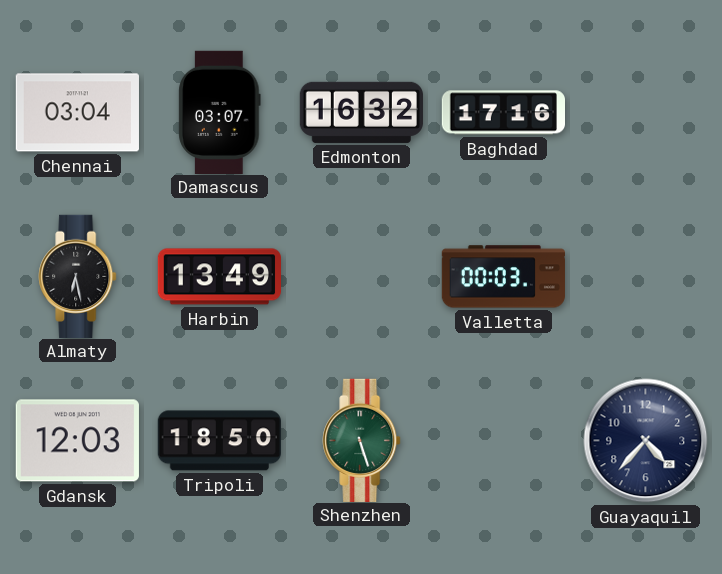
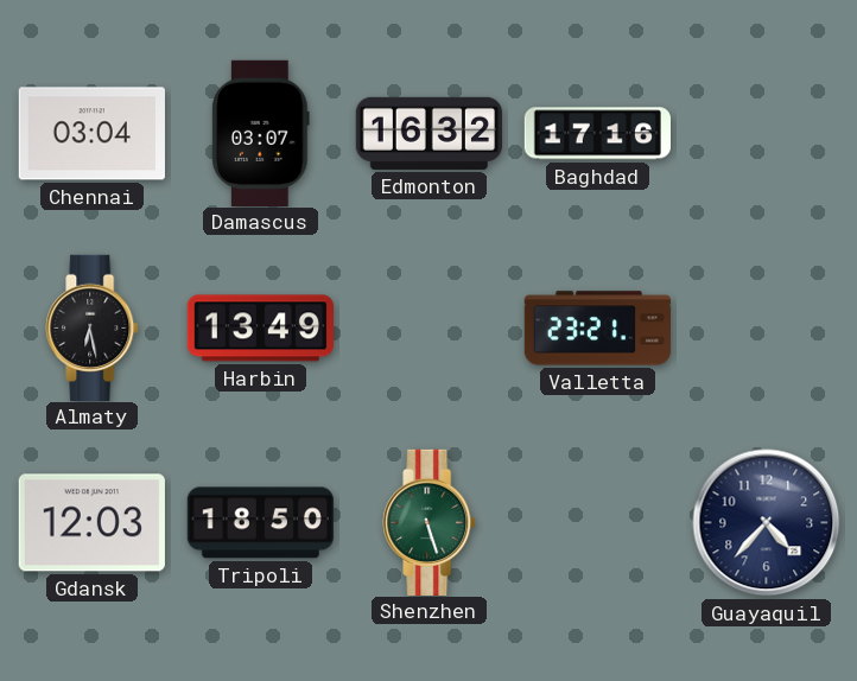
Valletta: 00:03 -> 23:21 (597, 329)
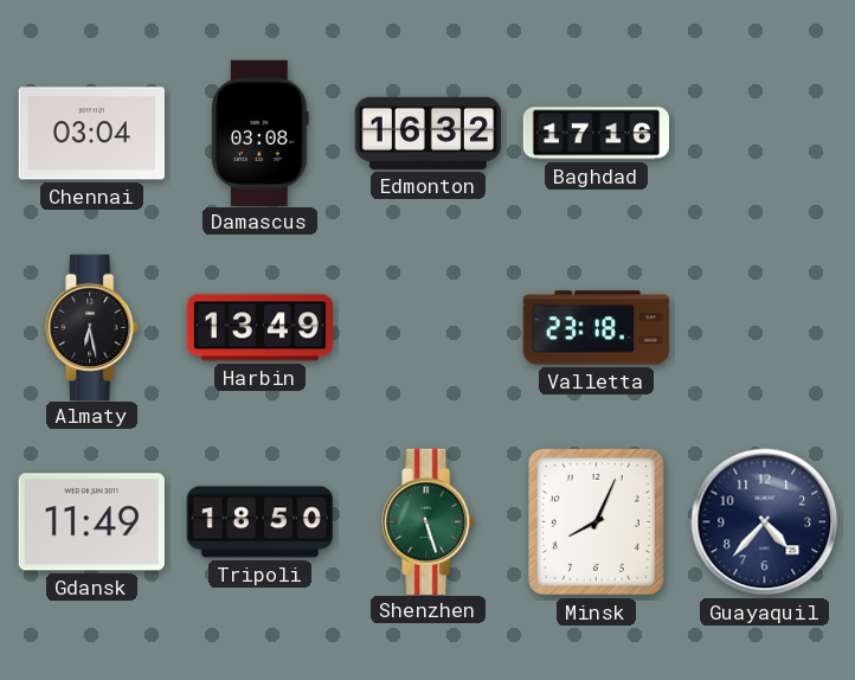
Damascus: 03:07 -> 03:08 (261, 133)
Valletta: 23:21 -> 23:18 (596, 328)
Gdansk: 12:03 -> 11:49 (91, 522)
Minsk: none -> 8:04 (596, 521)
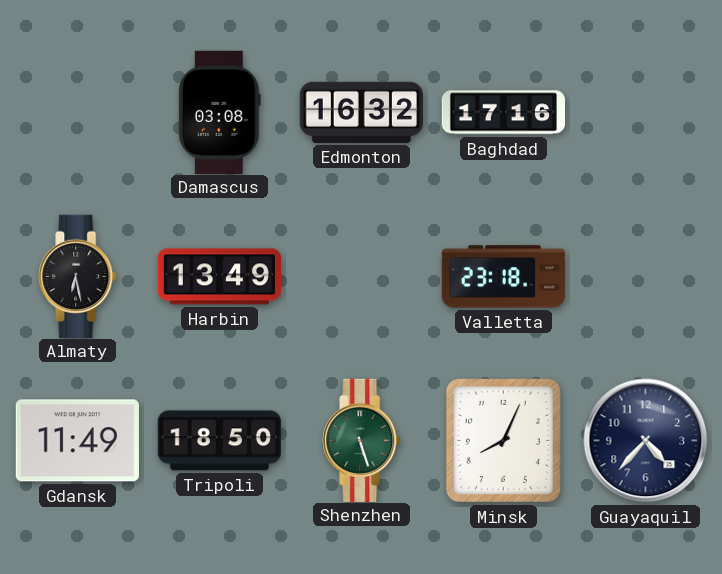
Chennai: 03:04 -> none (91, 134)
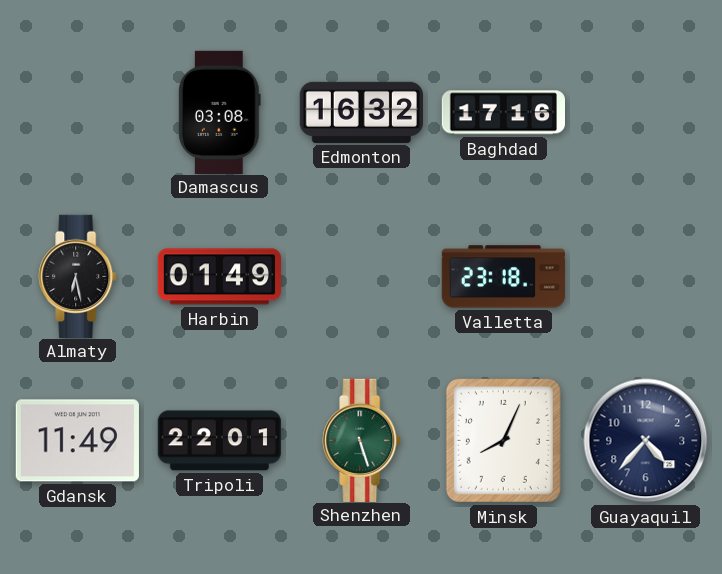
Harbin: 13:49 -> 01:49 (219, 277)
Tripoli: 18:50 -> 22:01 (219, 441)
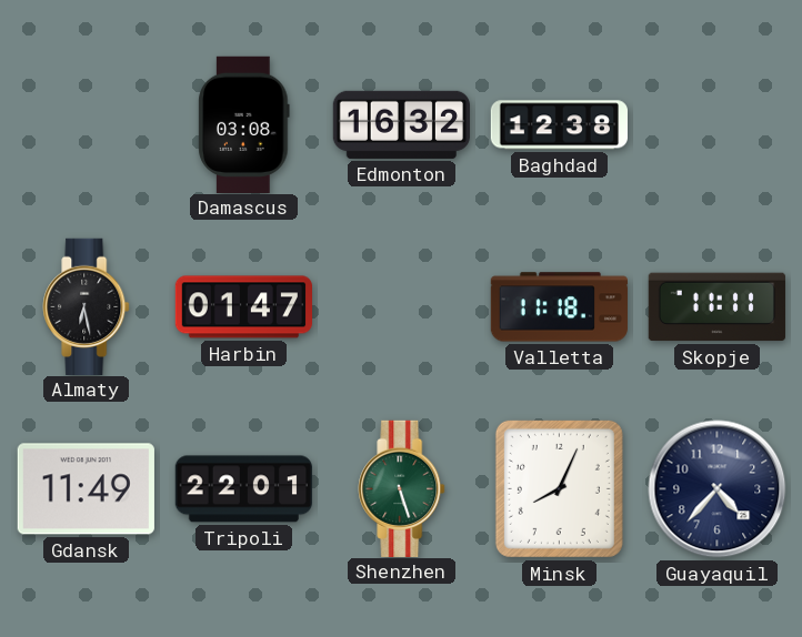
Baghdad: 17:16 -> 12:38 (559, 125)
Harbin: 01:49 -> 01:47 (243, 307)
Valletta: 23:18 -> 11:18 (559, 307)
Skopje: none -> 11:11 (716, 307)
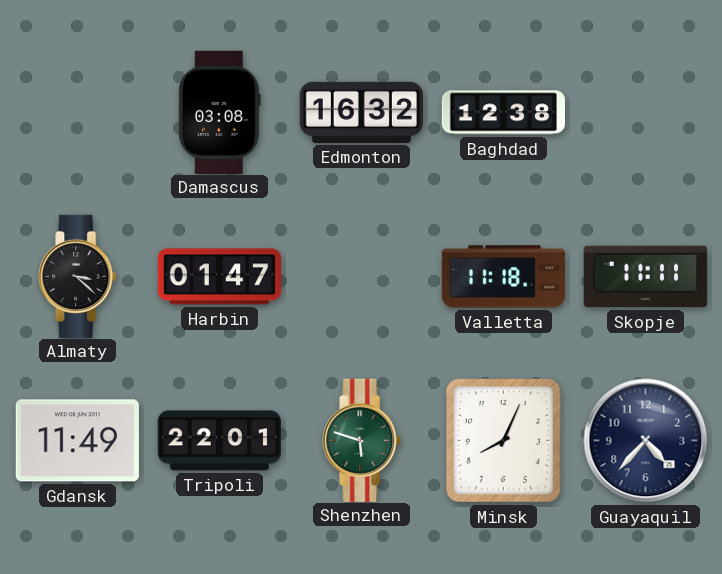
Almaty: 6:28 -> 3:22 (78, 276)
Shenzhen: 5:27 -> 5:48 (362, 440)
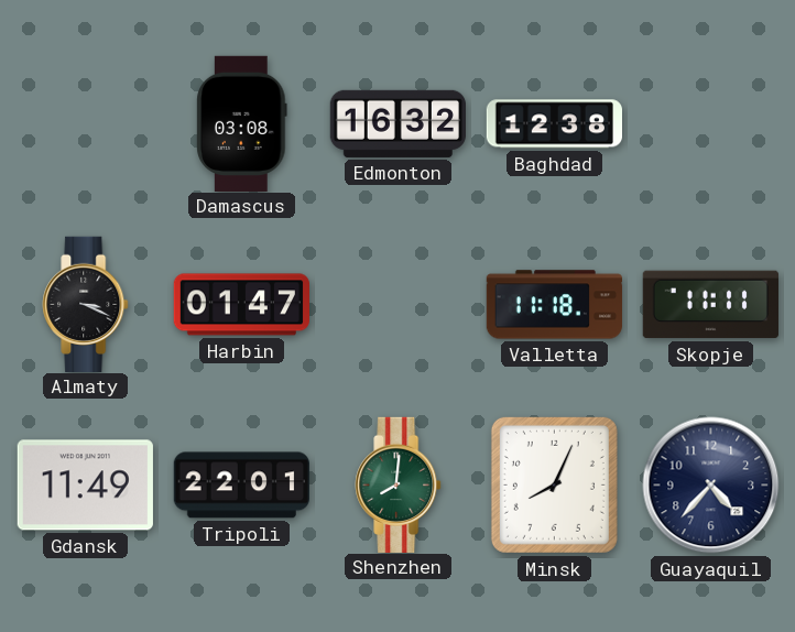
Almaty: 3:22 -> 3:19 (86, 304)
Shenzhen: 5:48 -> 8:01 (399, 484)
